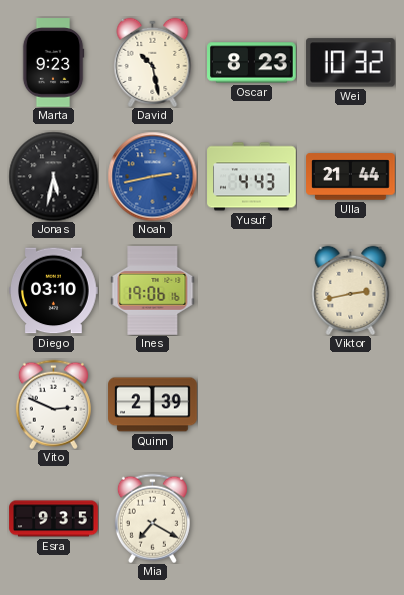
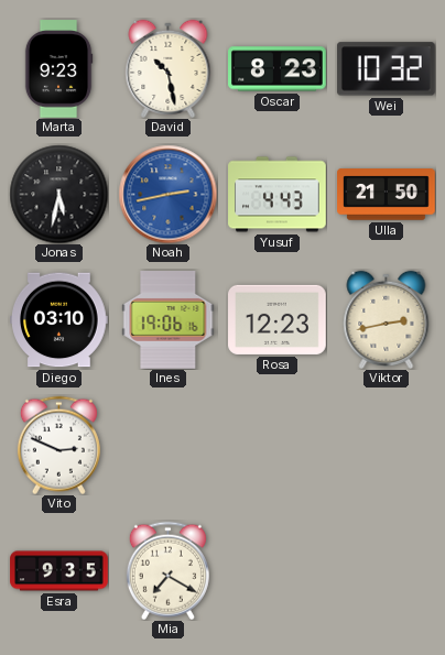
Ulla: 21:44 -> 21:50 (387, 195)
Rosa: none -> 12:23 (278, 319)
Quinn: 2:39 -> none (153, 405)
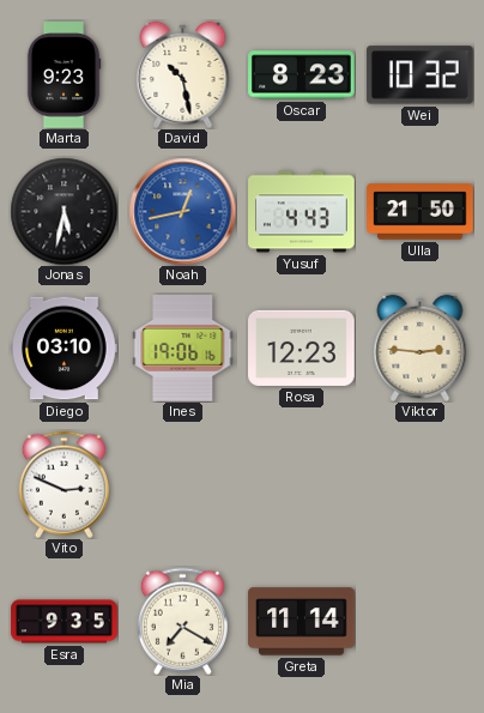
Noah: 2:43 -> 12:43 (182, 211)
Viktor: 2:43 -> 2:46 (421, 348)
Greta: none -> 11:14 (302, 622)
